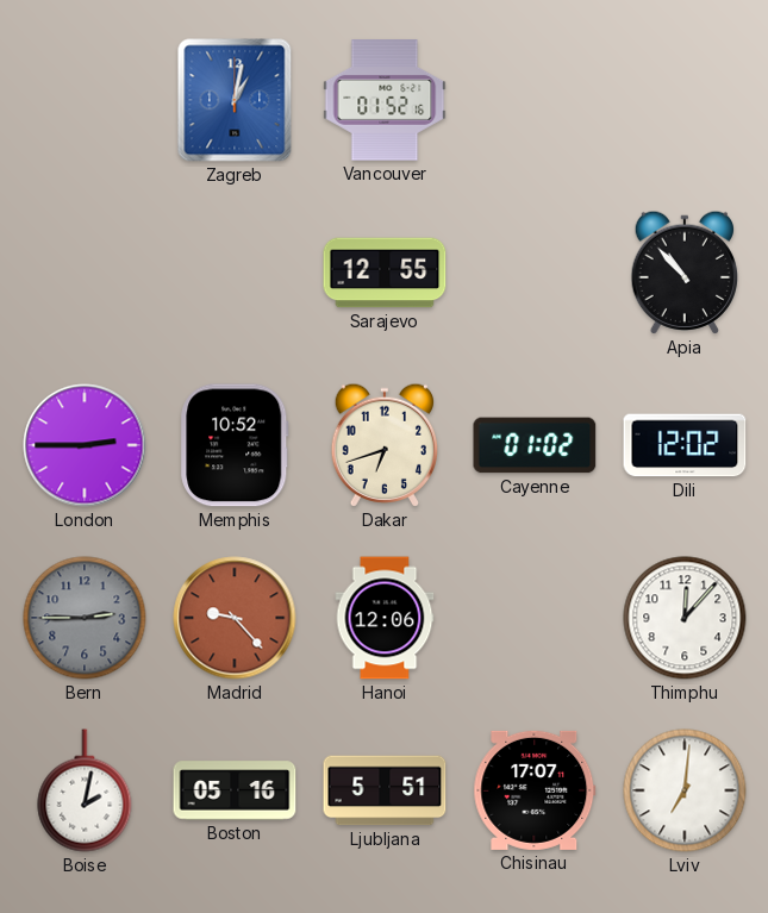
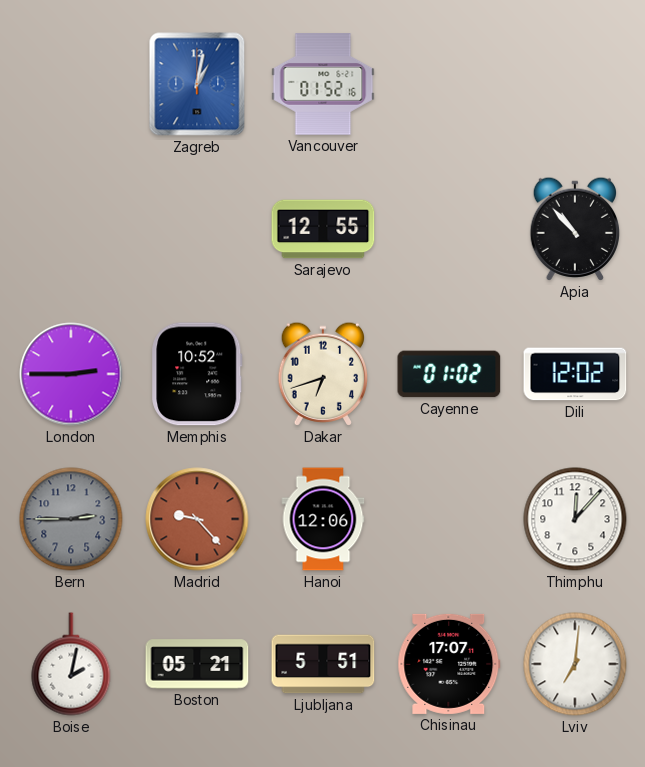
Boston: 05:16 -> 05:21 (197, 664)
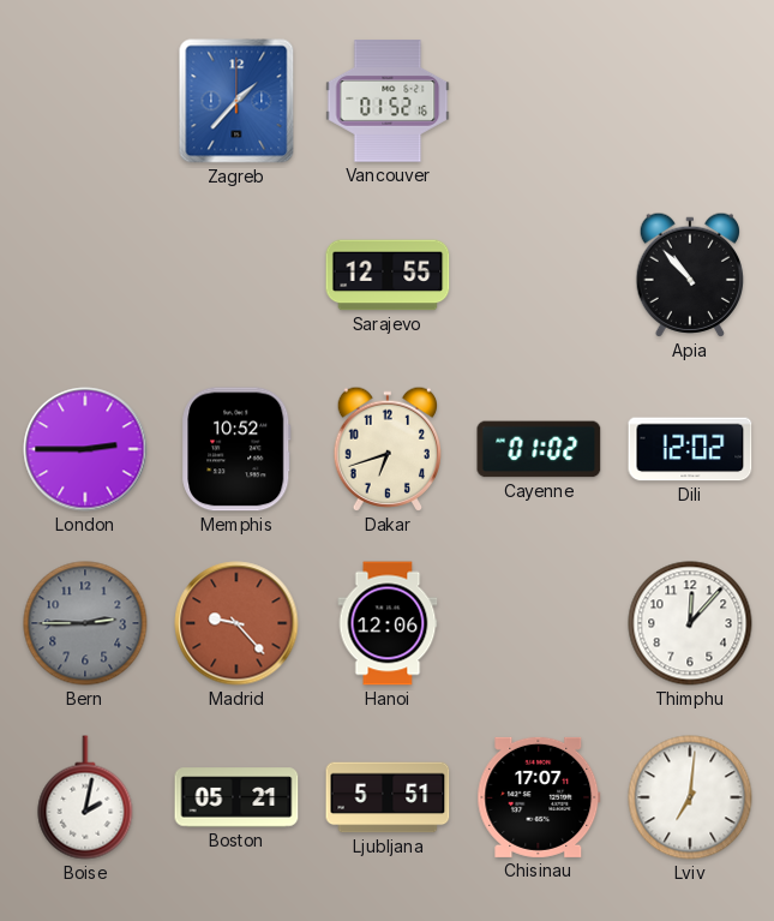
Zagreb: 1:02 -> 1:37 (236, 101)
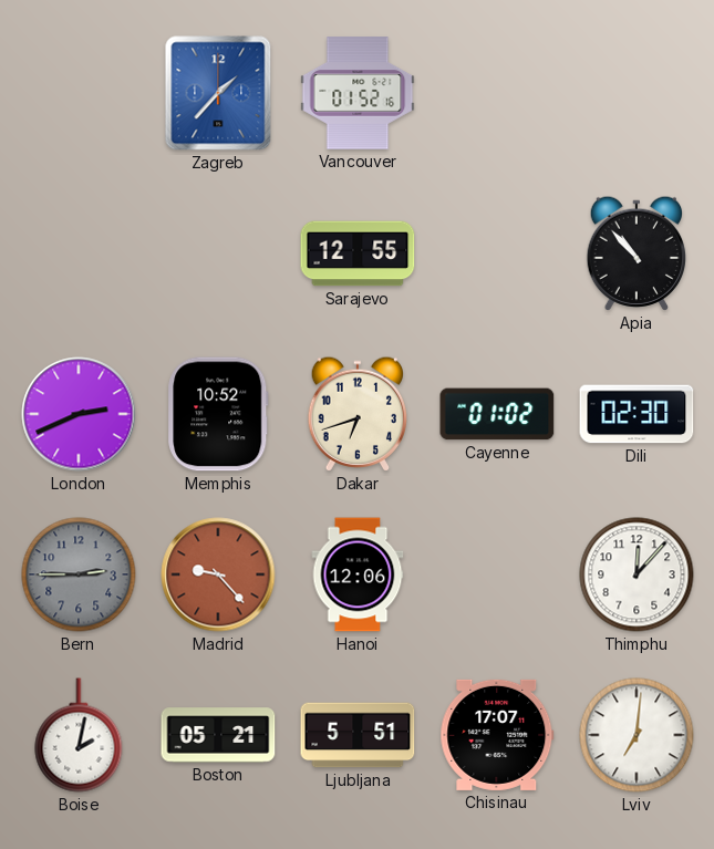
London: 2:45 -> 2:41 (79, 414)
Dili: 12:02 -> 02:30 (637, 414)
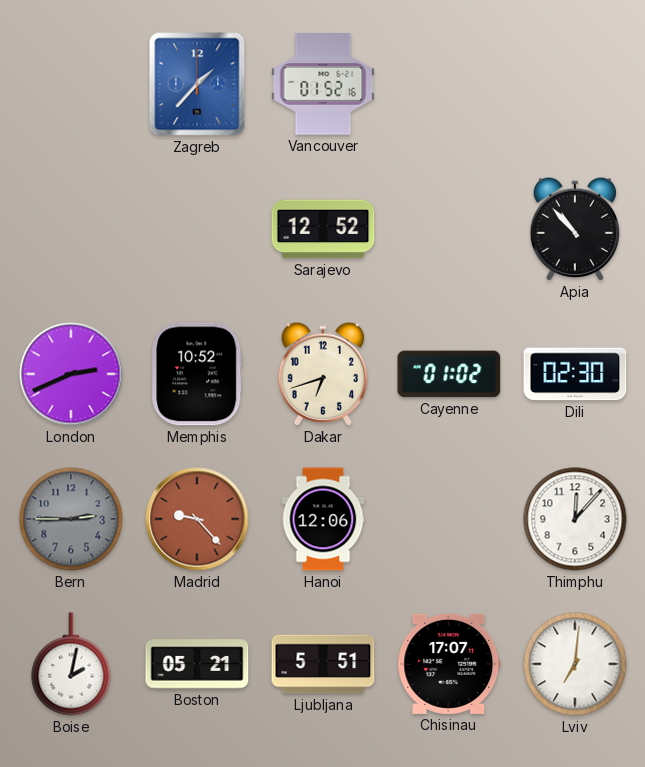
Sarajevo: 12:55 -> 12:52 (323, 229)
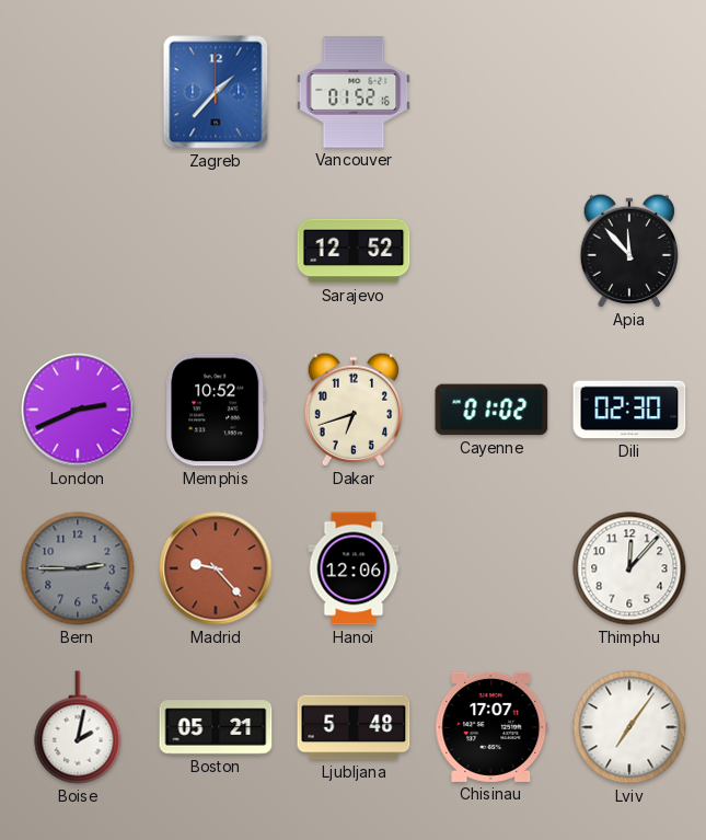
Apia: 10:53 -> 11:53 (629, 251)
Ljubljana: 5:51 -> 5:48 (354, 727)
Lviv: 7:01 -> 7:06 (629, 727)
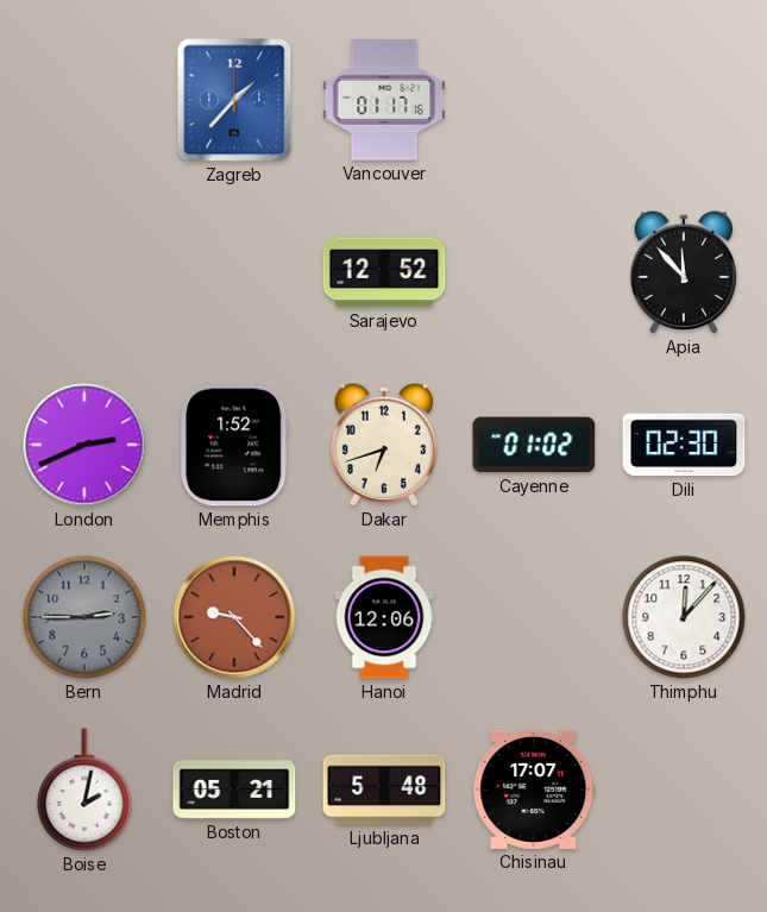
Vancouver: 01:52 -> 01:17 (384, 100)
Memphis: 10:52 -> 1:52 (234, 445)
Lviv: 7:06 -> none (629, 727)
